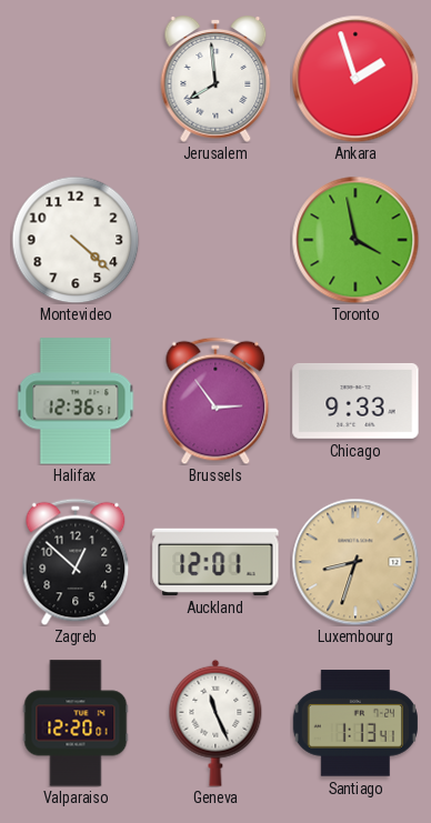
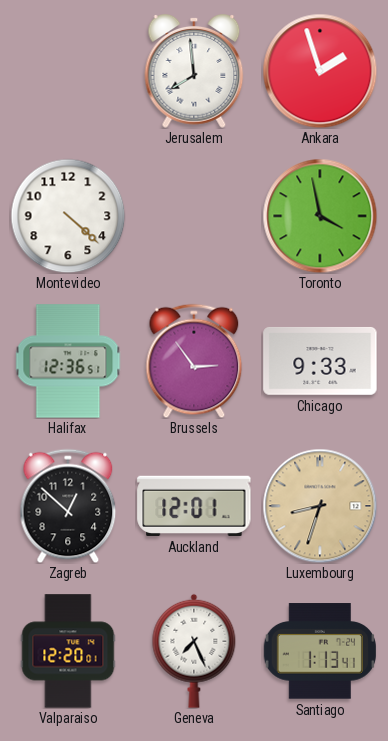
Geneva: 11:26 -> 7:26 (194, 651)
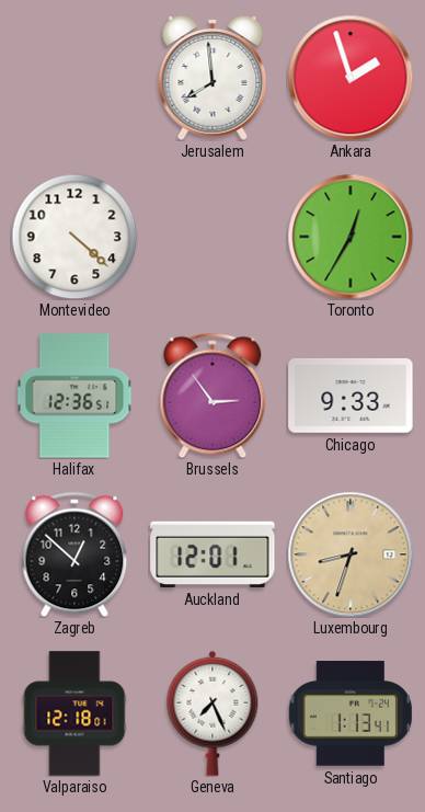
Toronto: 3:58 -> 12:35 (351, 237)
Valparaiso: 12:20 -> 12:18 (74, 713)
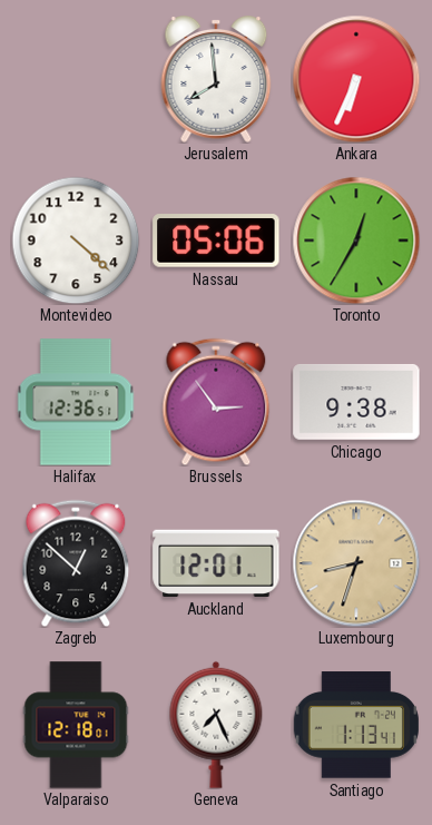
Ankara: 1:57 -> 6:34 (356, 79)
Nassau: none -> 05:06 (216, 240)
Chicago: 9:33 -> 9:38 (356, 402)
